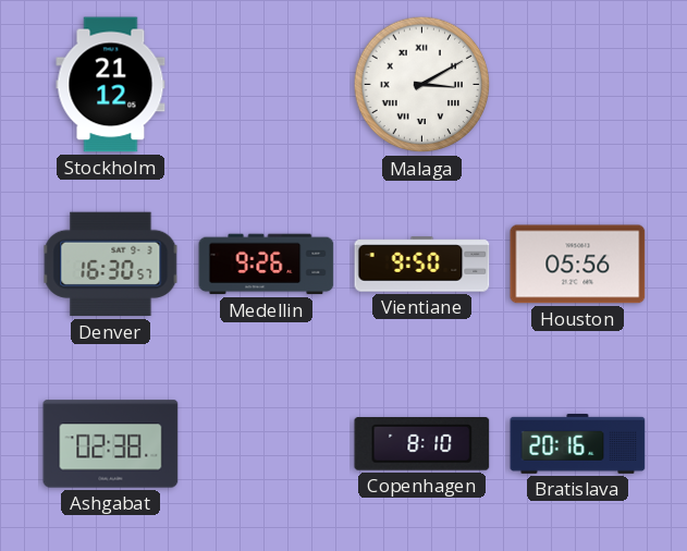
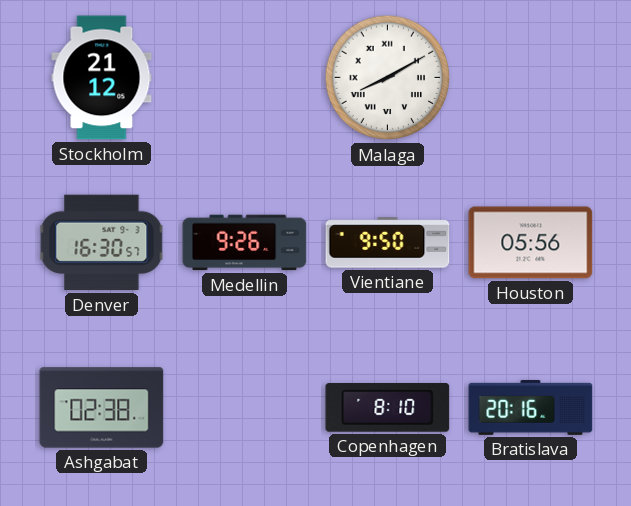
Malaga: 3:10 -> 8:10 (388, 78)
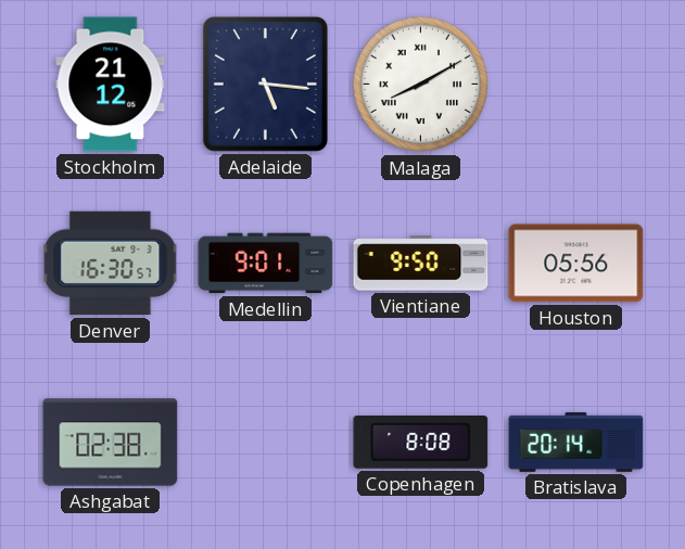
Adelaide: none -> 5:16 (265, 84)
Medellin: 9:26 -> 9:01 (266, 264)
Copenhagen: 8:10 -> 8:08 (421, 443)
Bratislava: 20:16 -> 20:14 (576, 442)
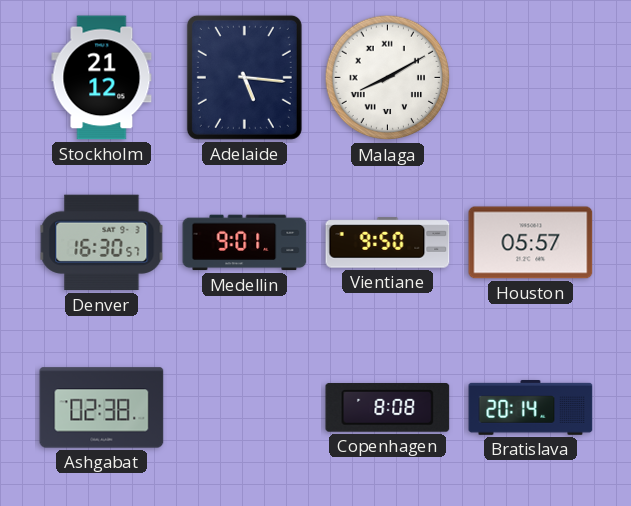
Houston: 05:56 -> 05:57 (531, 243)
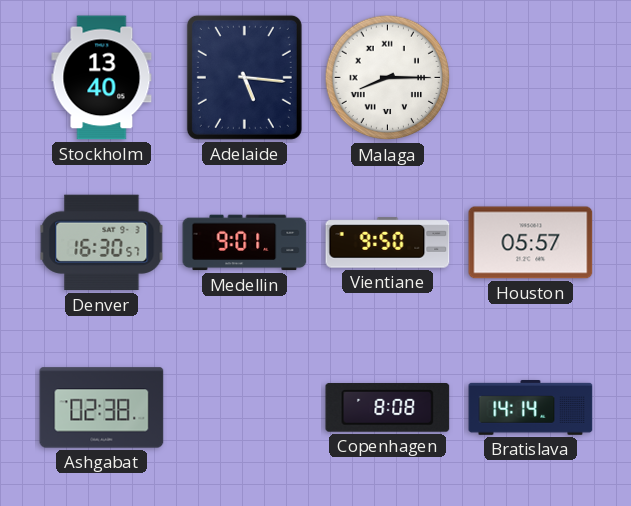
Stockholm: 21:12 -> 13:40 (102, 78)
Malaga: 8:10 -> 8:15 (388, 78)
Bratislava: 20:14 -> 14:14 (531, 407)
